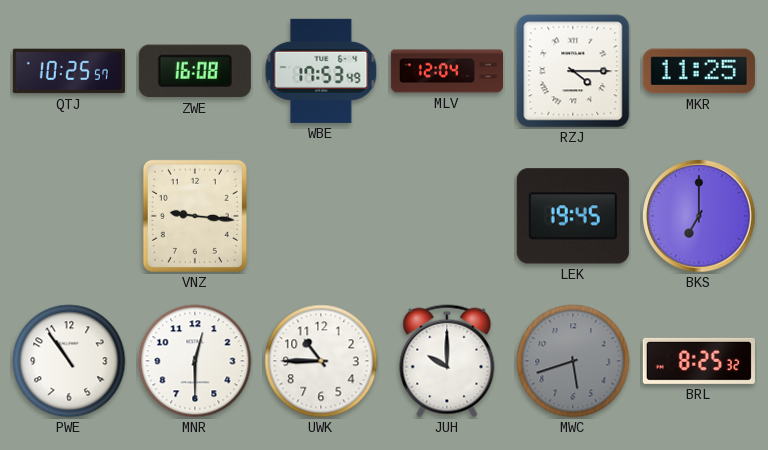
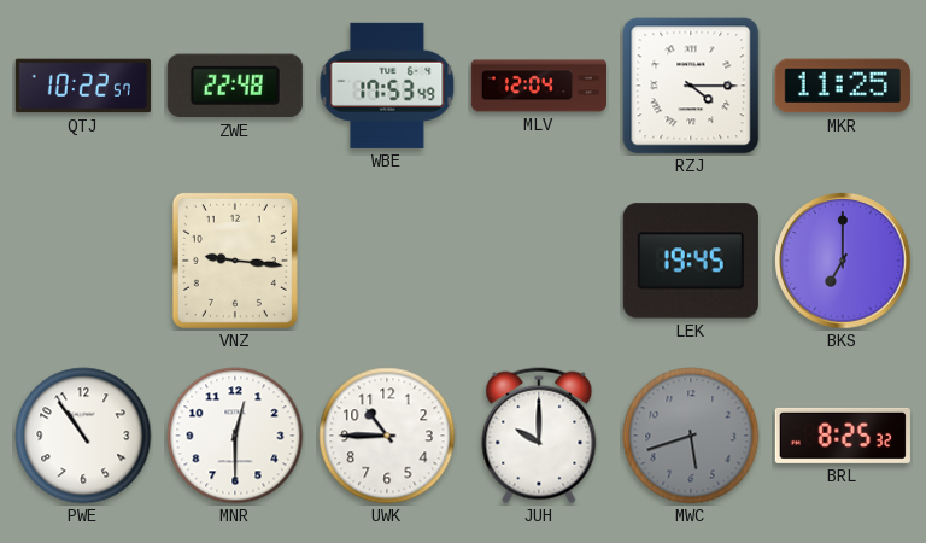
QTJ: 10:25 -> 10:22 (83, 86)
ZWE: 16:08 -> 22:48 (235, 86)
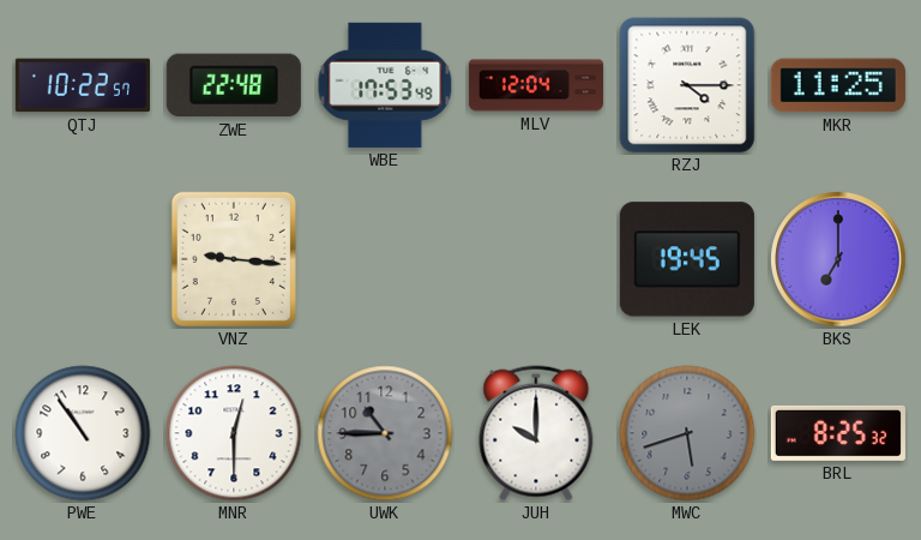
UWK dial: white -> grey (385, 433)
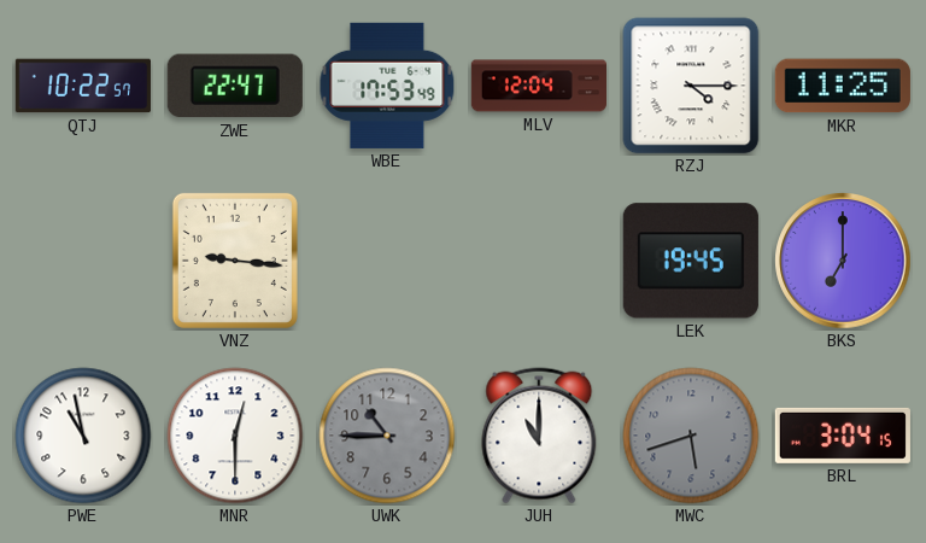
ZWE: 22:48 -> 22:47 (235, 86)
PWE: 10:54 -> 10:58 (83, 436)
JUH: 10:00 -> 11:00 (539, 436)
BRL: 8:25 -> 3:04 (843, 436)
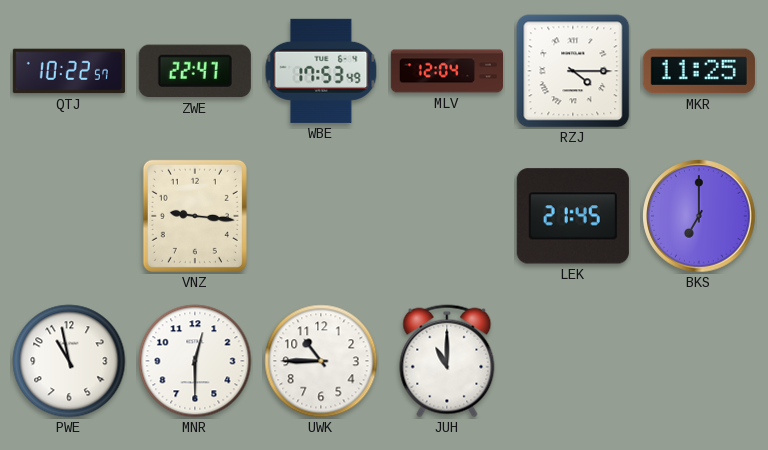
LEK: 19:45 -> 21:45 (573, 216)
UWK dial: grey -> white (321, 361)
MWC: 5:42 -> none (691, 436)
BRL: 3:04 -> none (843, 436)
